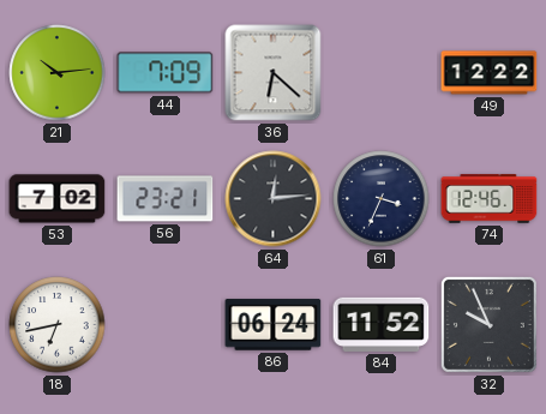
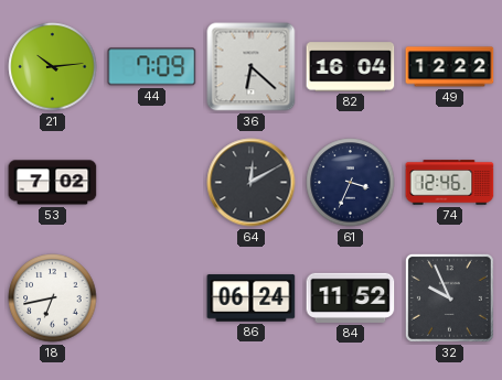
82: none -> 16:04 (351, 67)
56: 23:21 -> none (166, 199)
64: 12:14 -> 12:10 (252, 183)
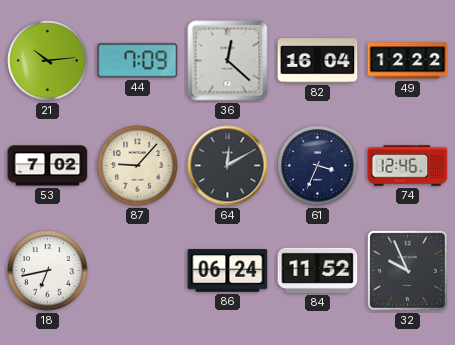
36: 6:22 -> 12:22 (228, 61)
87: none -> 9:07 (138, 166)
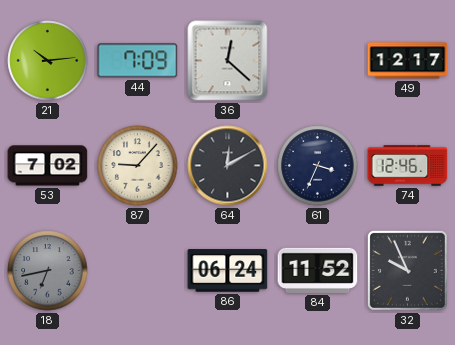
82: 16:04 -> none (318, 61)
49: 12:22 -> 12:17 (408, 61)
18 dial: white -> grey (48, 271)
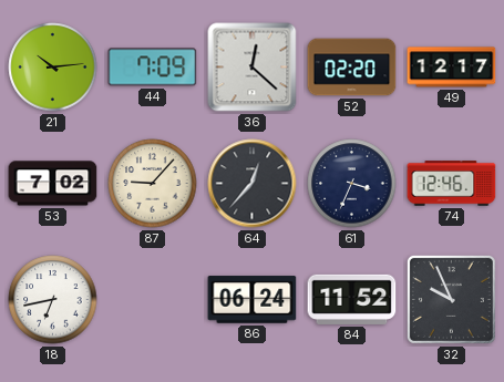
52: none -> 02:20 (352, 68)
64: 12:10 -> 12:37 (253, 184)
18 dial: grey -> white (53, 300)
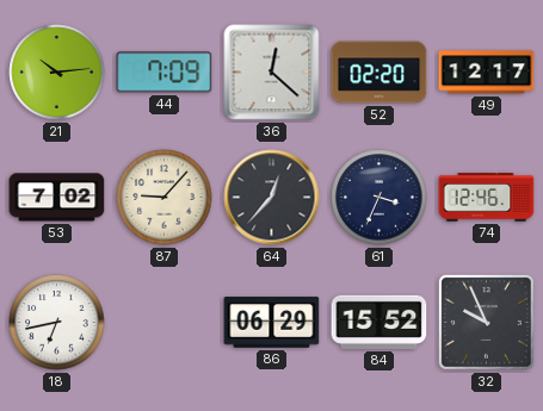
86: 06:24 -> 06:29 (272, 323)
84: 11:52 -> 15:52 (380, 322)
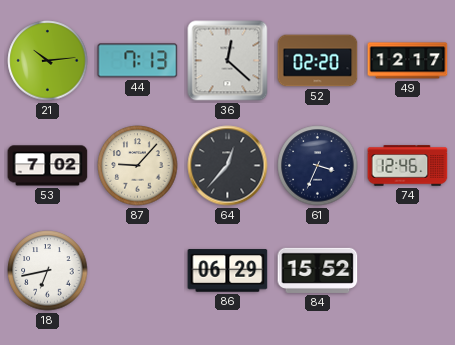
44: 7:09 -> 7:13 (138, 61)
32: 9:56 -> none (486, 322)
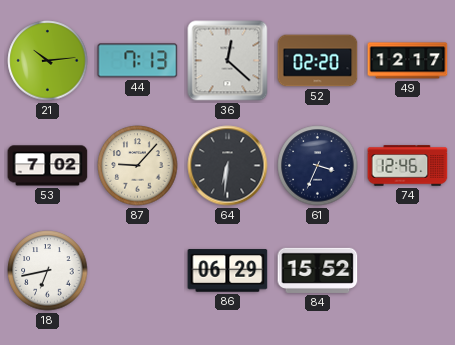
64: 12:37 -> 6:31 (228, 166)
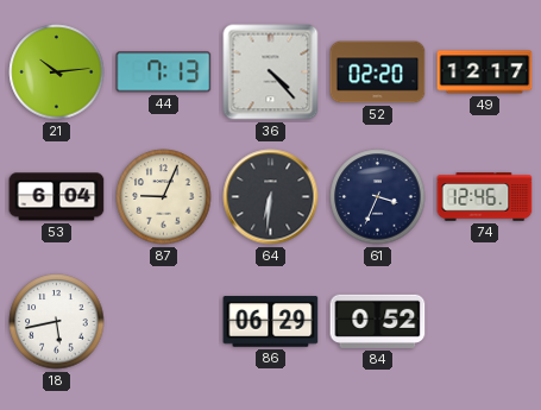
36: 12:22 -> 4:23 (271, 72)
53: 7:02 -> 6:04 (57, 197)
87: 9:07 -> 9:04 (164, 197)
18: 6:43 -> 5:43 (57, 322)
84: 15:52 -> 0:52 (378, 321)
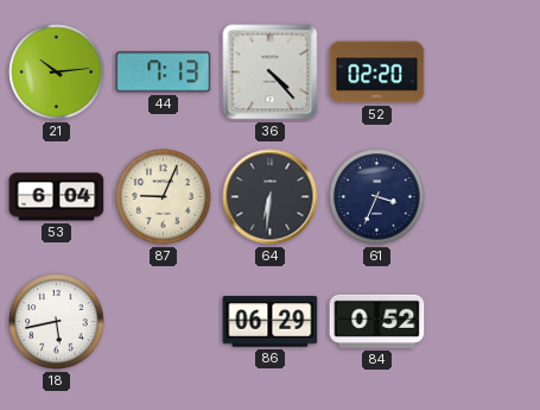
49: 12:17 -> none (485, 72)
74: 12:46 -> none (485, 197)
